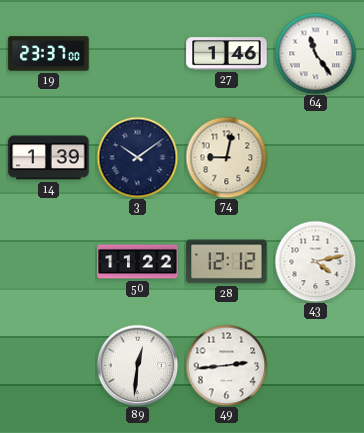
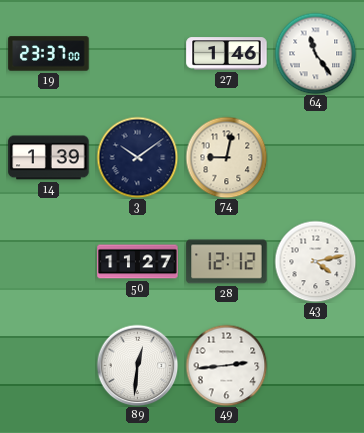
50: 11:22 -> 11:27 (138, 262)
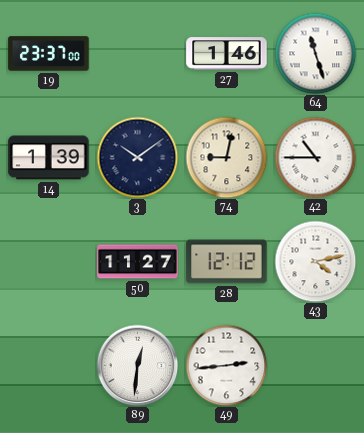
64: 11:24 -> 11:27 (315, 53)
42: none -> 10:45 (315, 157)
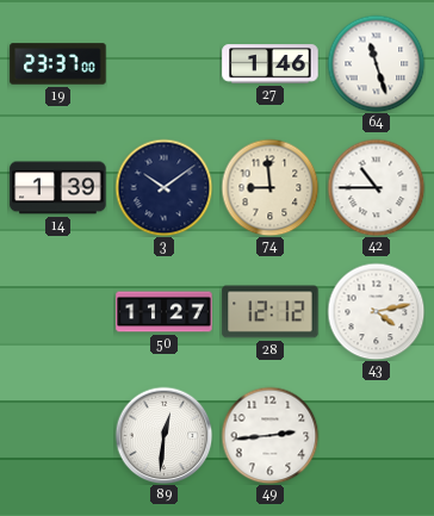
74: 9:02 -> 8:59 (269, 187)
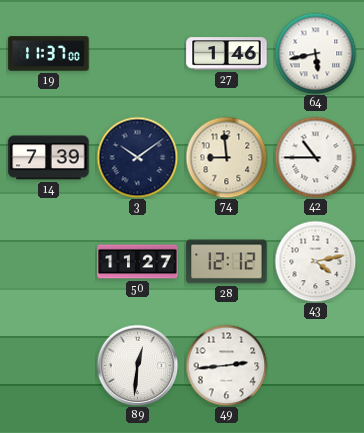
19: 23:37 -> 11:37 (49, 54)
64: 11:27 -> 5:43 (315, 53)
14: 1:39 -> 7:39 (49, 158)
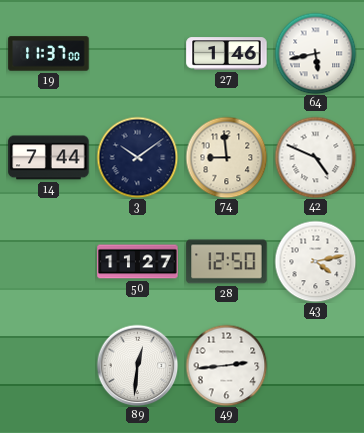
14: 7:39 -> 7:44 (49, 158)
42: 10:45 -> 4:49 (315, 157)
28: 12:12 -> 12:50 (227, 262)
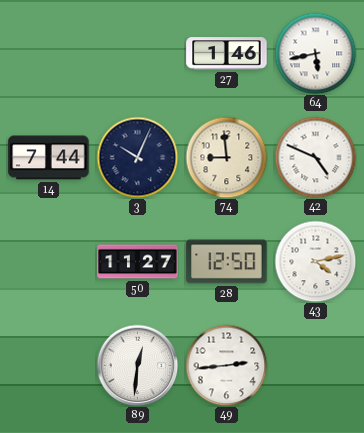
19: 11:37 -> none (49, 54)
3: 10:09 -> 10:04 (137, 157)
